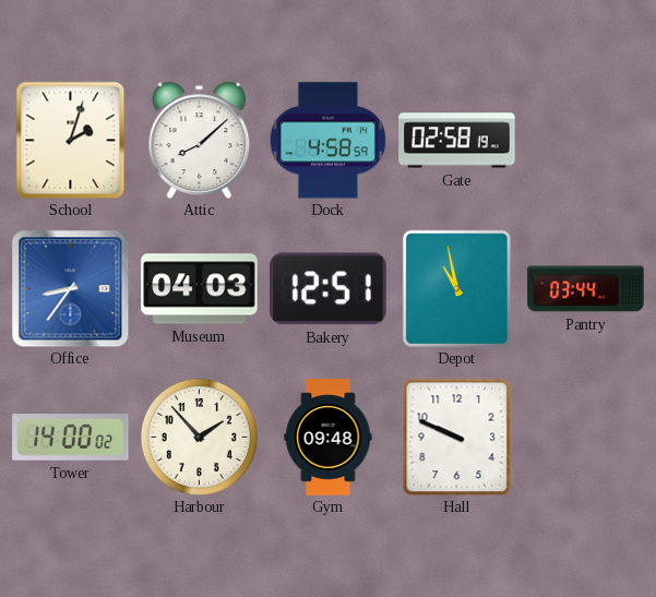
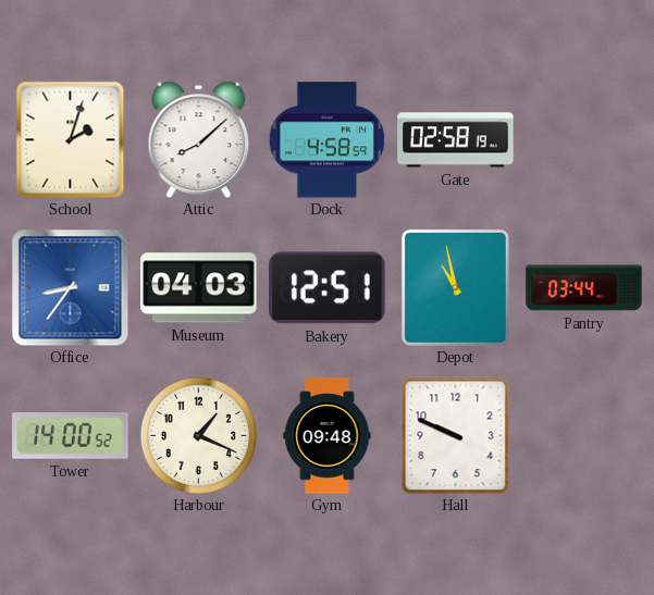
Tower: 14:00:02 -> 14:00:52 (71, 436)
Harbour: 1:53 -> 1:19 (198, 435)
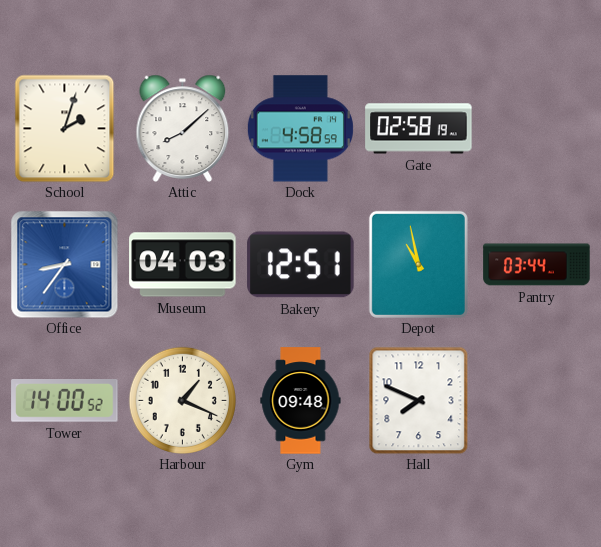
Hall: 9:49 -> 7:49 (419, 400)
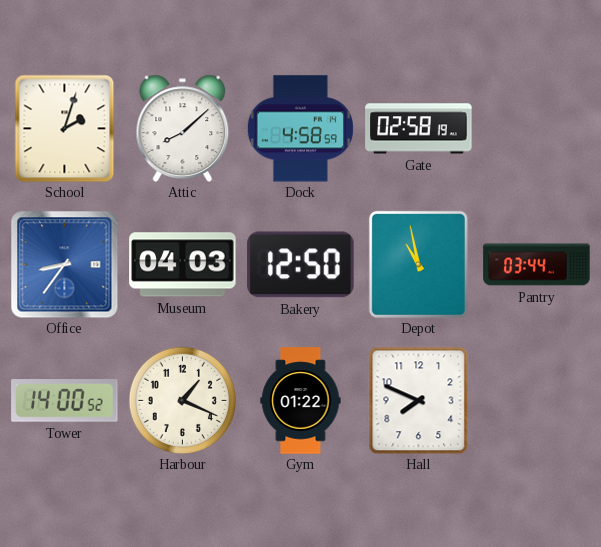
Bakery: 12:51 -> 12:50 (301, 265)
Gym: 09:48 -> 01:22 (301, 401)
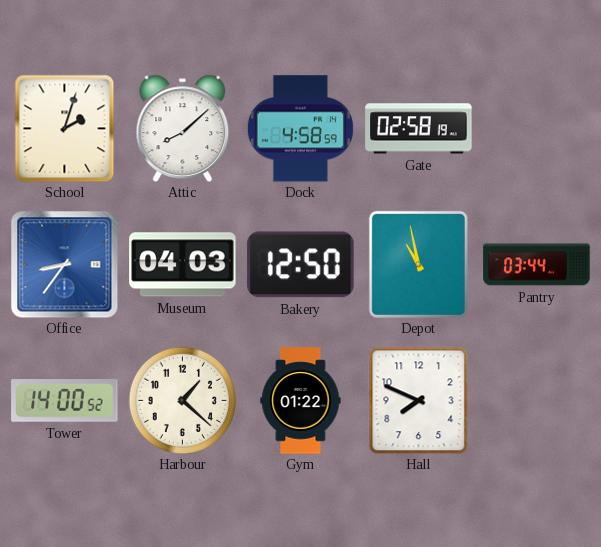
Harbour: 1:19 -> 1:22 (182, 400)
